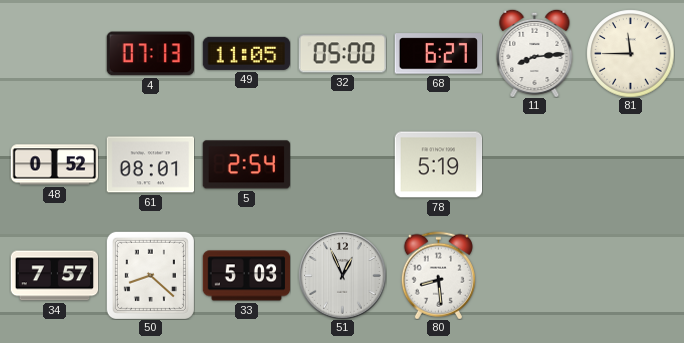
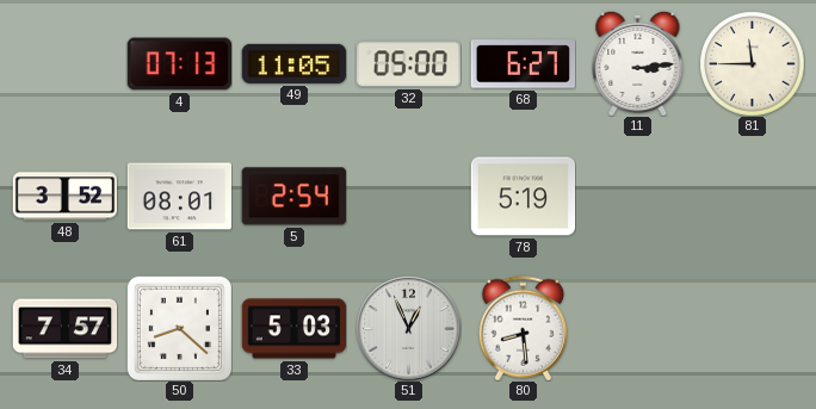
11: 8:14 -> 3:14 (638, 63)
48: 0:52 -> 3:52 (64, 197)
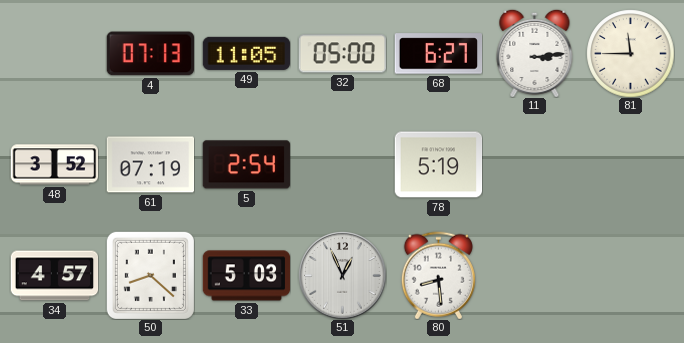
61: 08:01 -> 07:19 (150, 165)
34: 7:57 -> 4:57 (54, 276)
